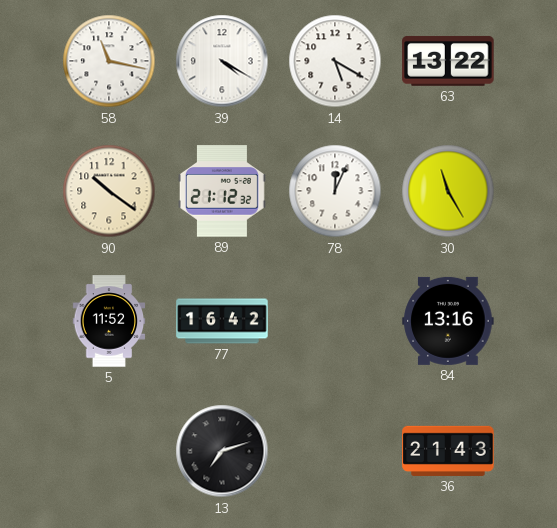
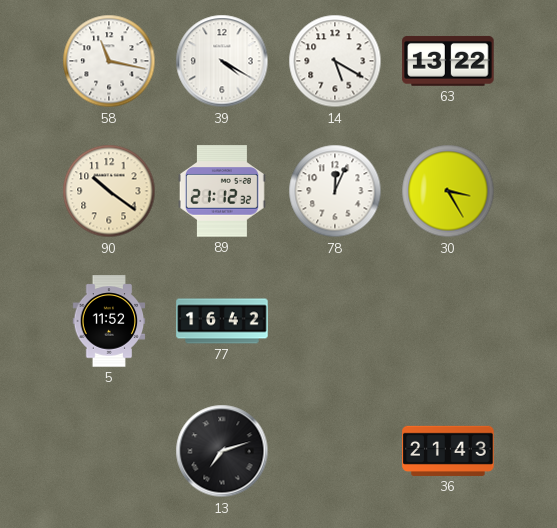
30: 11:25 -> 3:25 (448, 191)
84: 13:16 -> none (448, 321)
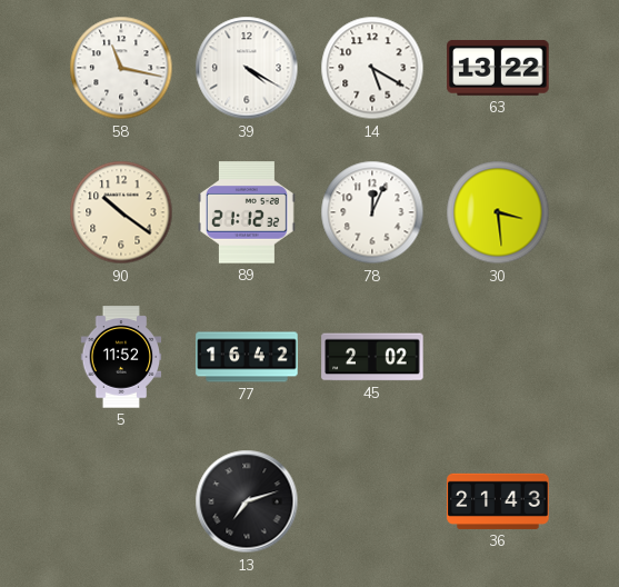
30: 3:25 -> 3:29 (498, 212)
45: none -> 2:02 (372, 357)
